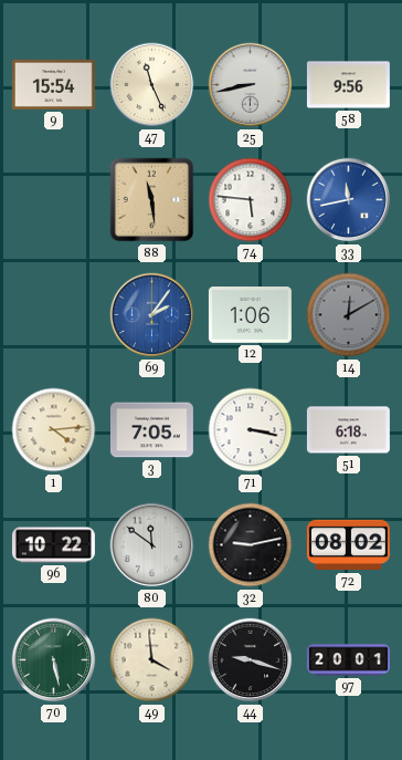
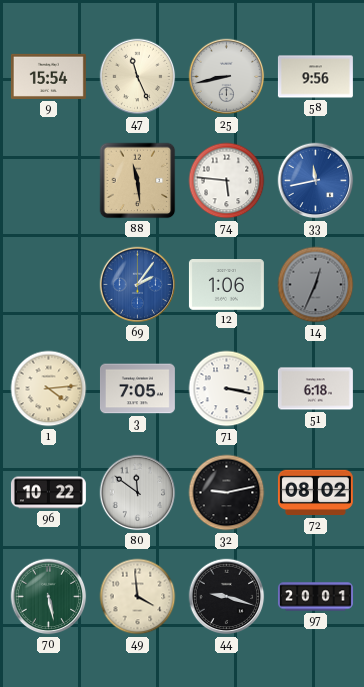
14: 12:10 -> 12:34 (316, 285)
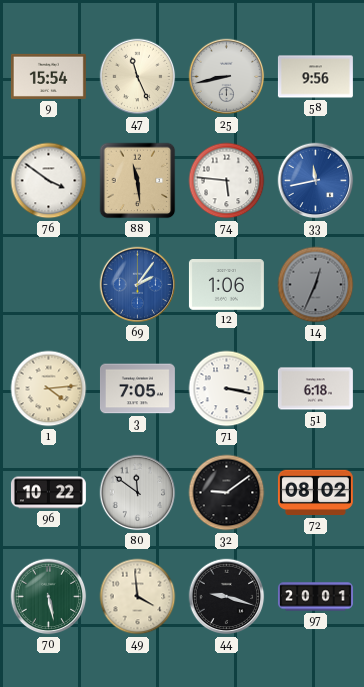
76: none -> 3:51 (49, 181)
32: 9:13 -> 9:09 (227, 493)
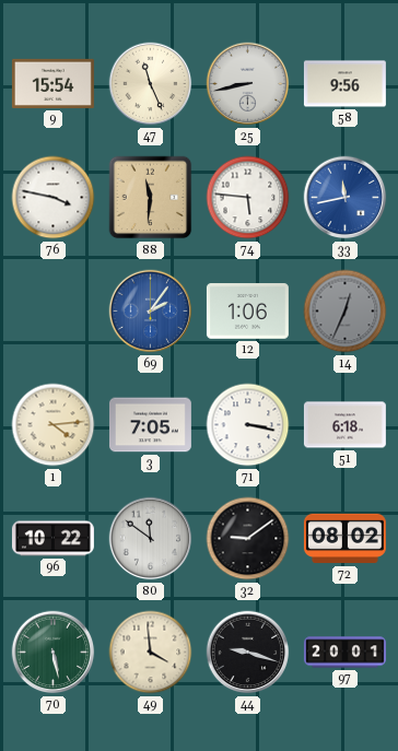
76: 3:51 -> 3:47 (54, 198)
88: 11:29 -> 11:31 (151, 198)
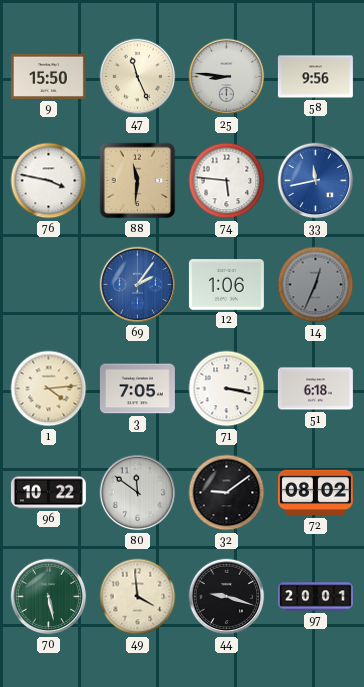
9: 15:54 -> 15:50 (48, 76)
25: 8:43 -> 8:46 (227, 77)
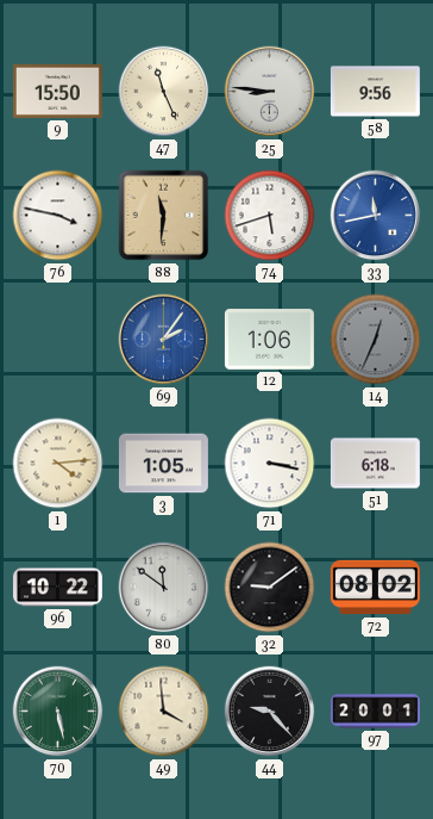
74: 5:46 -> 5:42 (270, 216)
3: 7:05 -> 1:05 (163, 464)
44: 9:18 -> 9:23 (270, 712)
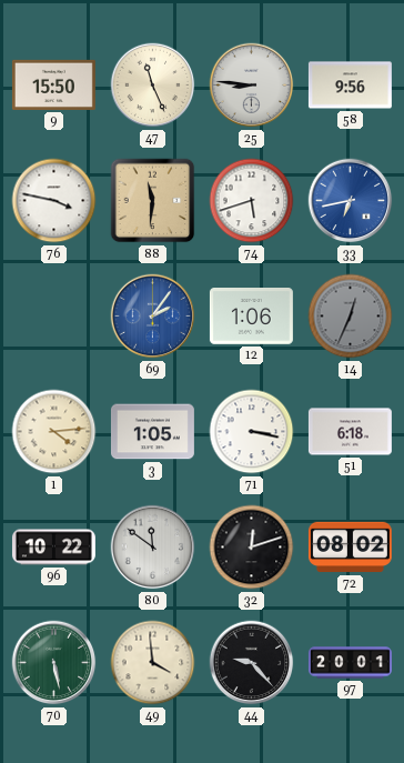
33: 11:43 -> 6:43 (351, 201)
32: 9:09 -> 12:12 (252, 548)
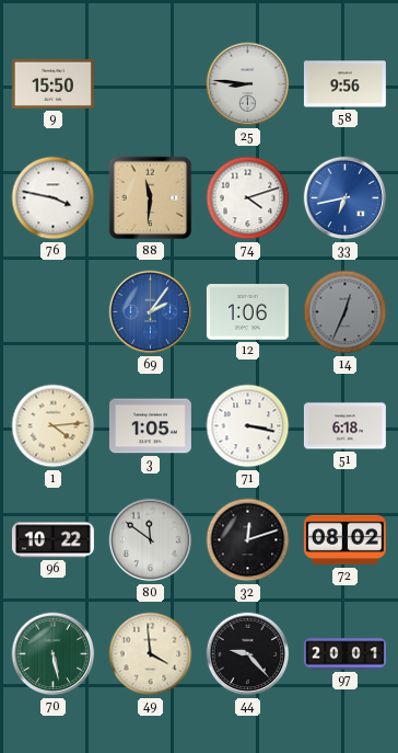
47: 11:26 -> none (153, 86)
74: 5:42 -> 4:12 (248, 198)
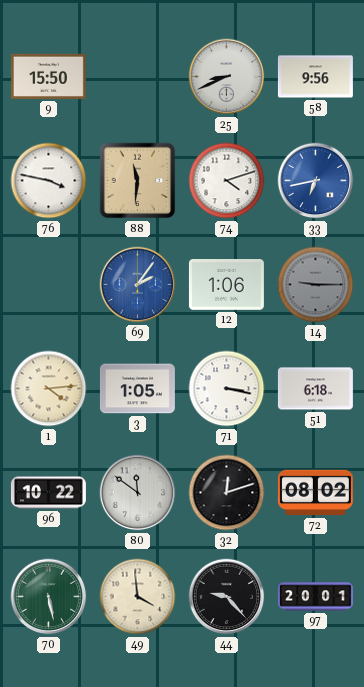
25: 8:46 -> 8:41 (227, 77)
14: 12:34 -> 9:15 (316, 285)
